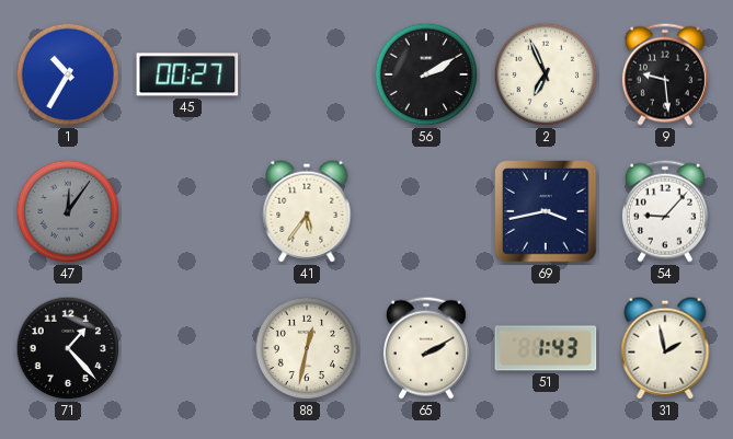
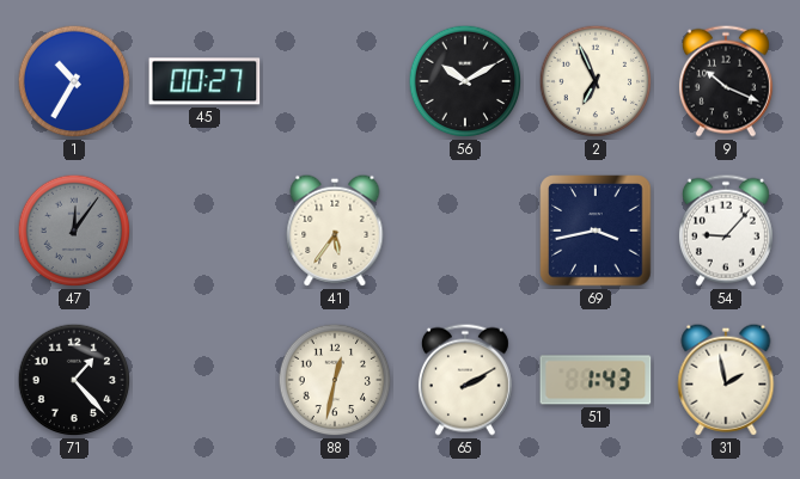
56: 2:10 -> 10:10 (465, 81)
9: 9:29 -> 10:19 (726, 81)
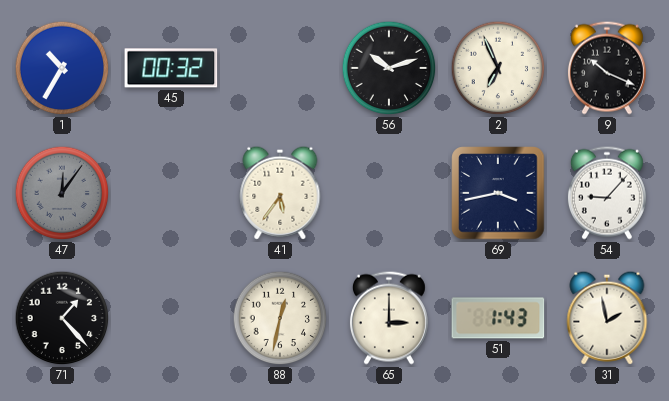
45: 00:27 -> 00:32 (171, 68)
56: 10:10 -> 10:12 (389, 68)
65: 2:10 -> 3:00 (389, 318)
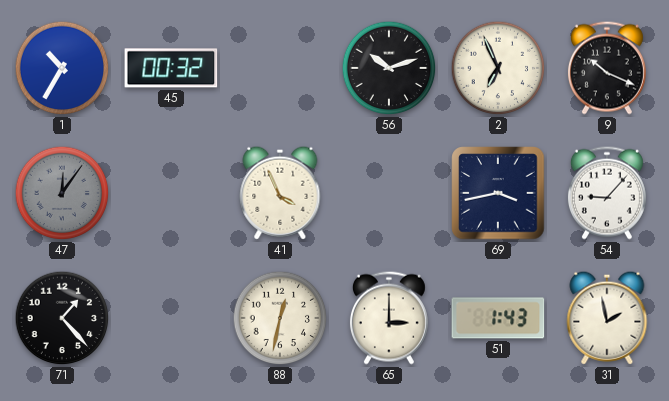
41: 5:36 -> 3:56 (280, 193)
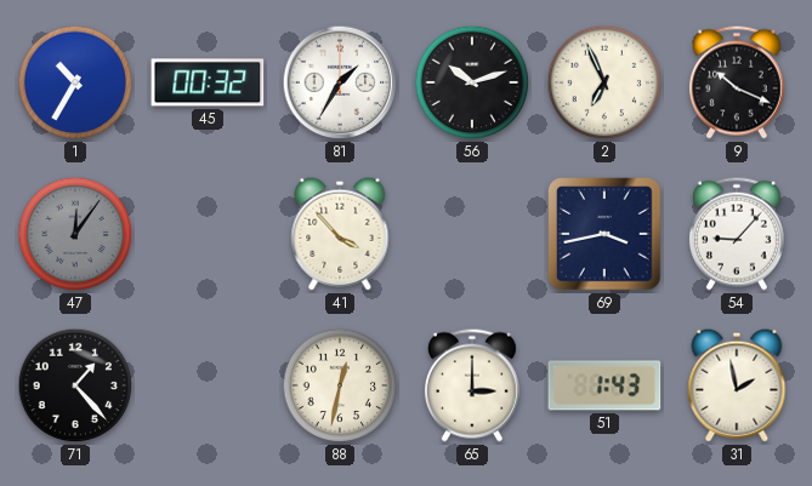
81: none -> 1:35 (340, 82)
41: 3:56 -> 3:53 (340, 234)
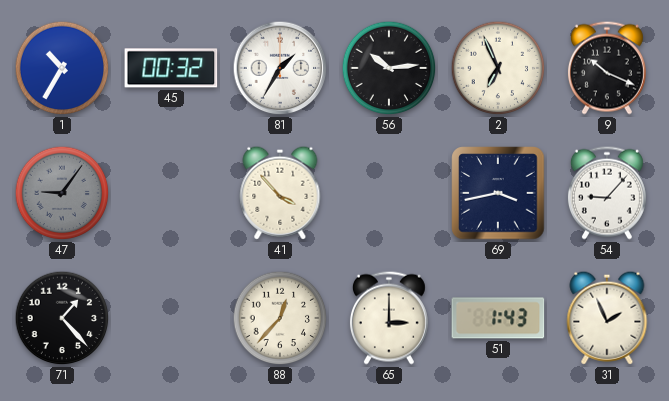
56: 10:12 -> 10:14 (389, 68)
47: 12:06 -> 9:06 (62, 193)
88: 12:32 -> 12:37 (280, 318)
31: 1:58 -> 1:56 (607, 318)
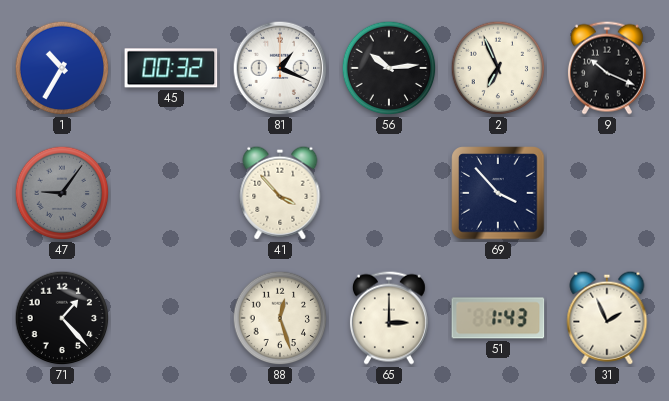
81: 1:35 -> 1:19 (280, 68)
69: 3:43 -> 3:53 (498, 193)
54: 9:07 -> none (607, 193)
88: 12:37 -> 12:27 (280, 318)
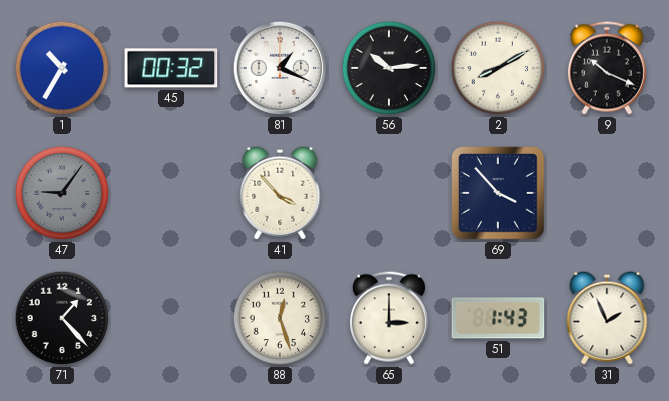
2: 6:56 -> 8:10 (498, 68)
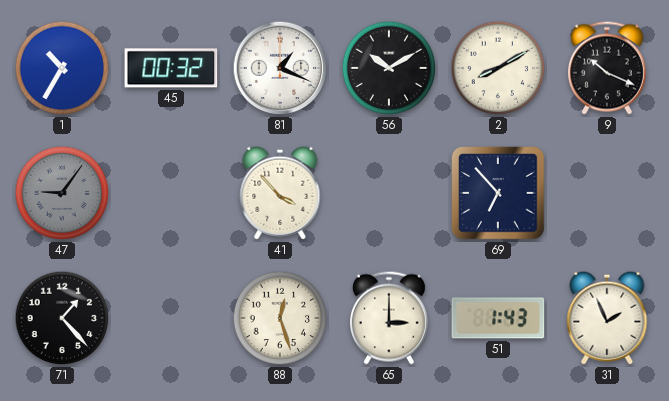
56: 10:14 -> 10:10 (389, 68)
69: 3:53 -> 6:53 (498, 193)
